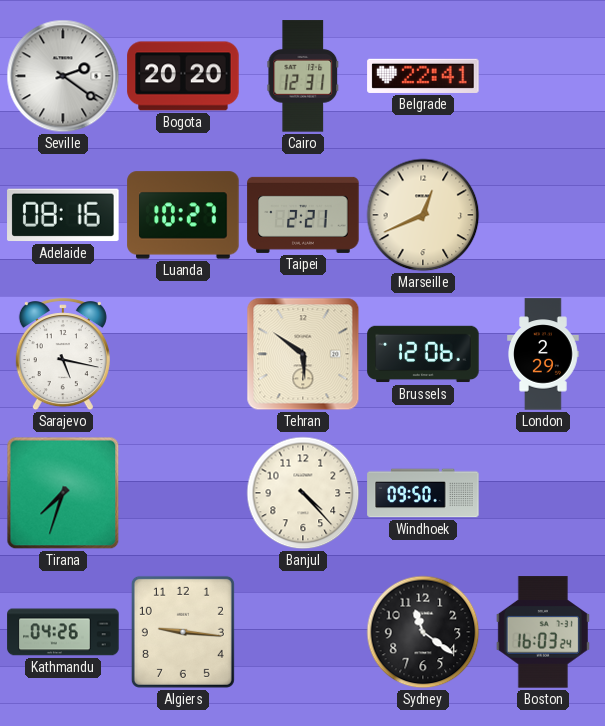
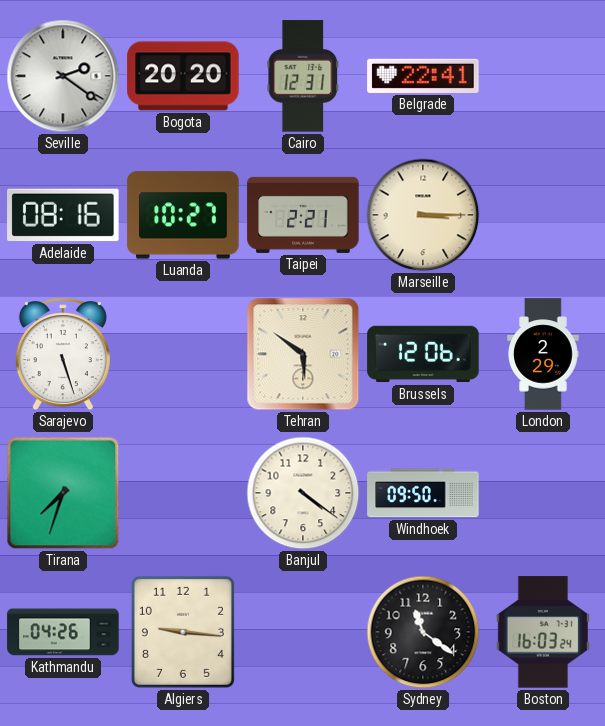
Marseille: 12:41 -> 3:15 (423, 215)
Sarajevo: 5:17 -> 5:27 (63, 355)
Banjul: 4:23 -> 4:21 (303, 493)
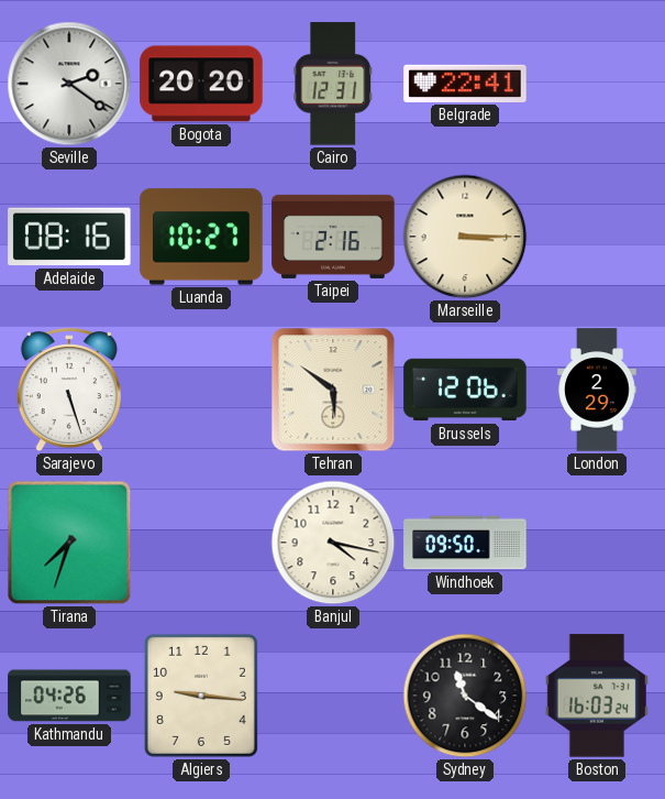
Taipei: 2:21 -> 2:16 (333, 237)
Banjul: 4:21 -> 4:17 (333, 543)
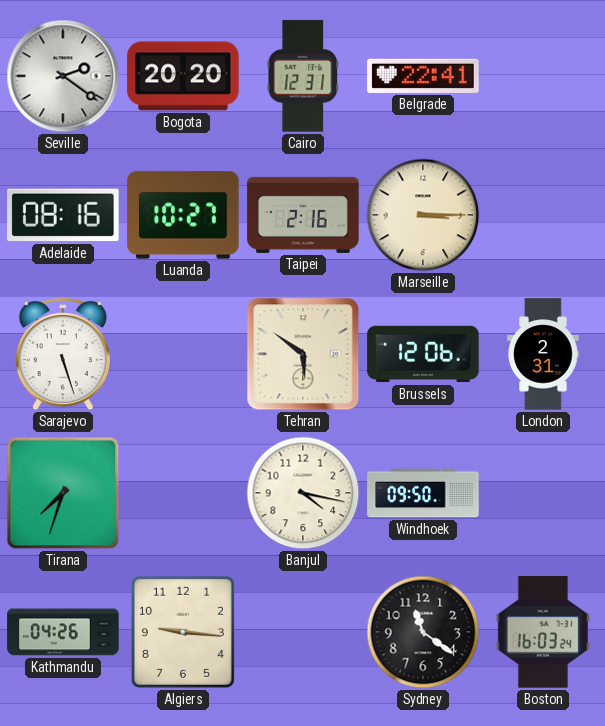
London: 2:29 -> 2:31 (543, 354)
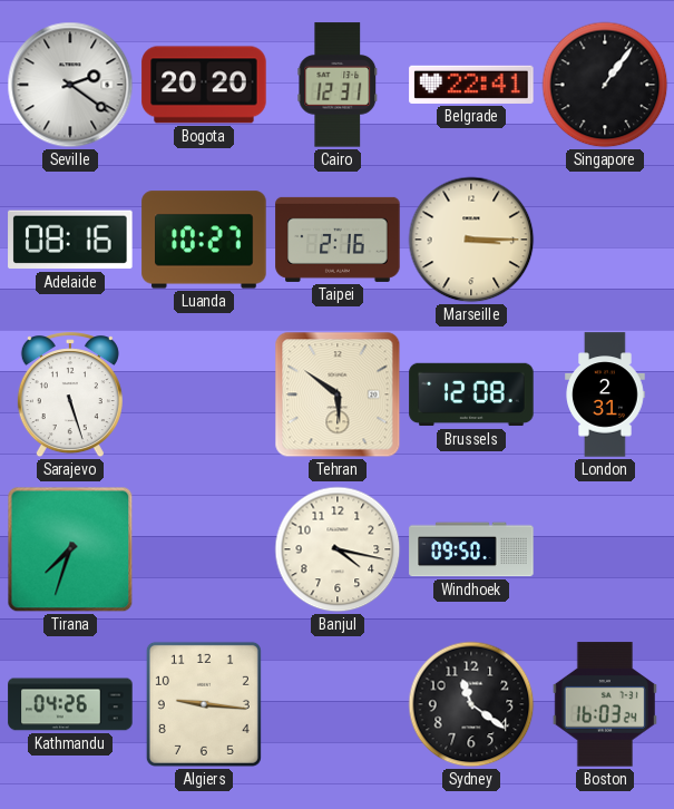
Singapore: none -> 1:06 (605, 85)
Brussels: 12:06 -> 12:08 (471, 394)
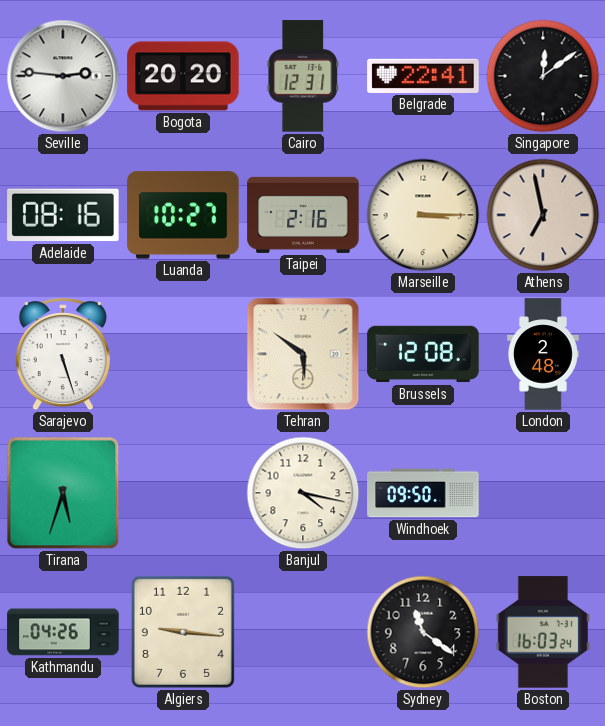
Seville: 2:21 -> 2:46 (63, 76)
Singapore: 1:06 -> 12:09 (543, 76)
Athens: none -> 6:58 (543, 215)
London: 2:31 -> 2:48 (543, 354)
Tirana: 7:33 -> 5:33 (63, 493)
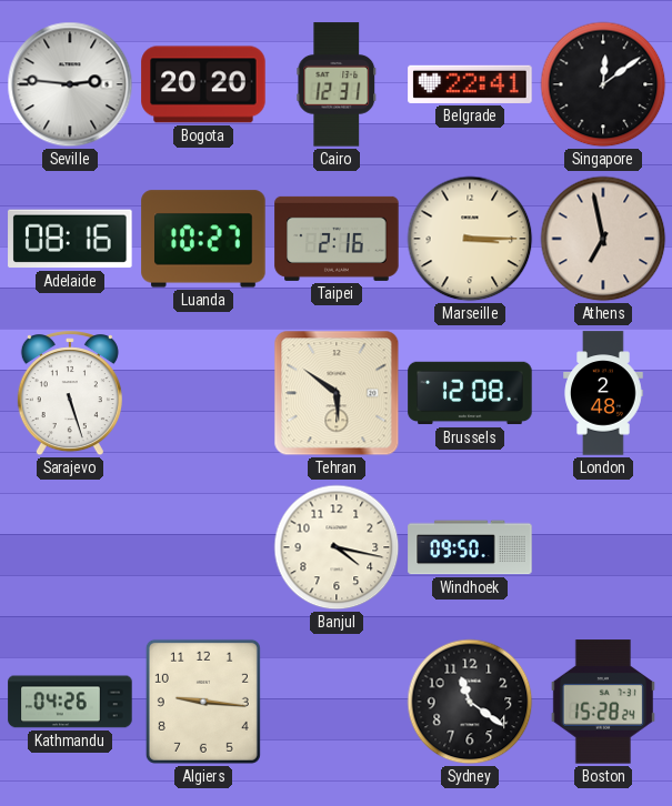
Tirana: 5:33 -> none (63, 493)
Boston: 16:03 -> 15:28 (603, 702)
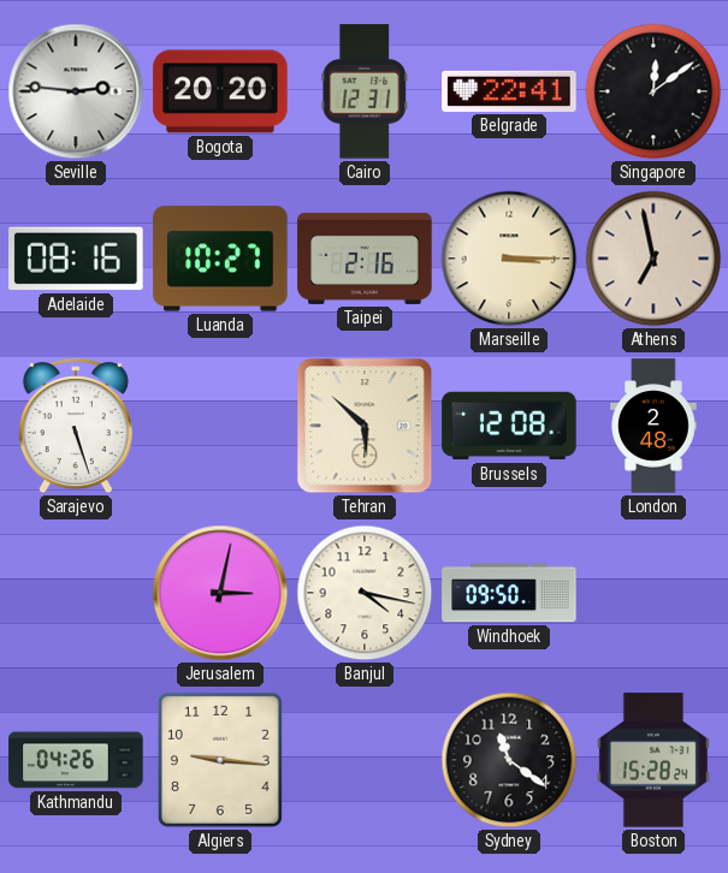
Tehran: 5:51 -> 5:52 (365, 426)
Jerusalem: none -> 3:02 (220, 593)
